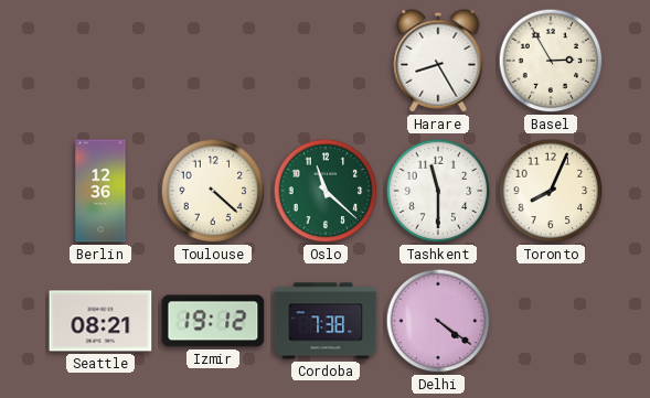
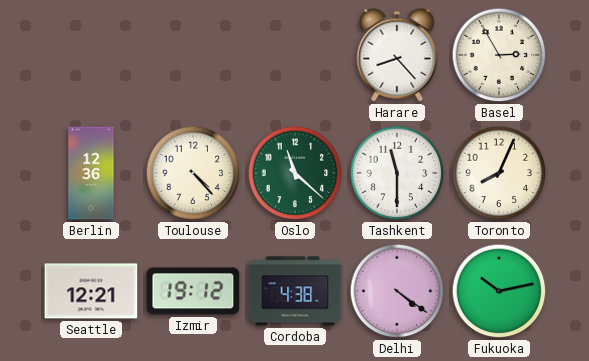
Harare: 8:25 -> 8:23 (397, 55)
Toulouse: 4:22 -> 4:23 (193, 173)
Seattle: 08:21 -> 12:21 (91, 291)
Cordoba: 7:38 -> 4:38 (295, 291)
Fukuoka: none -> 10:13 (499, 291)
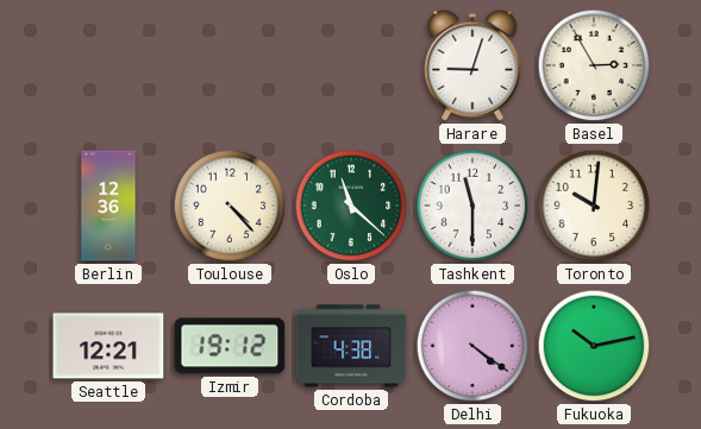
Harare: 8:23 -> 9:03 (472, 65)
Toronto: 8:04 -> 10:01 (594, 206)
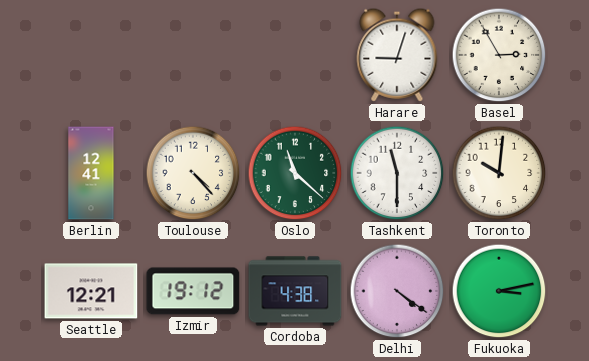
Berlin: 12:36 -> 12:41 (91, 173)
Fukuoka: 10:13 -> 3:13 (499, 291)
